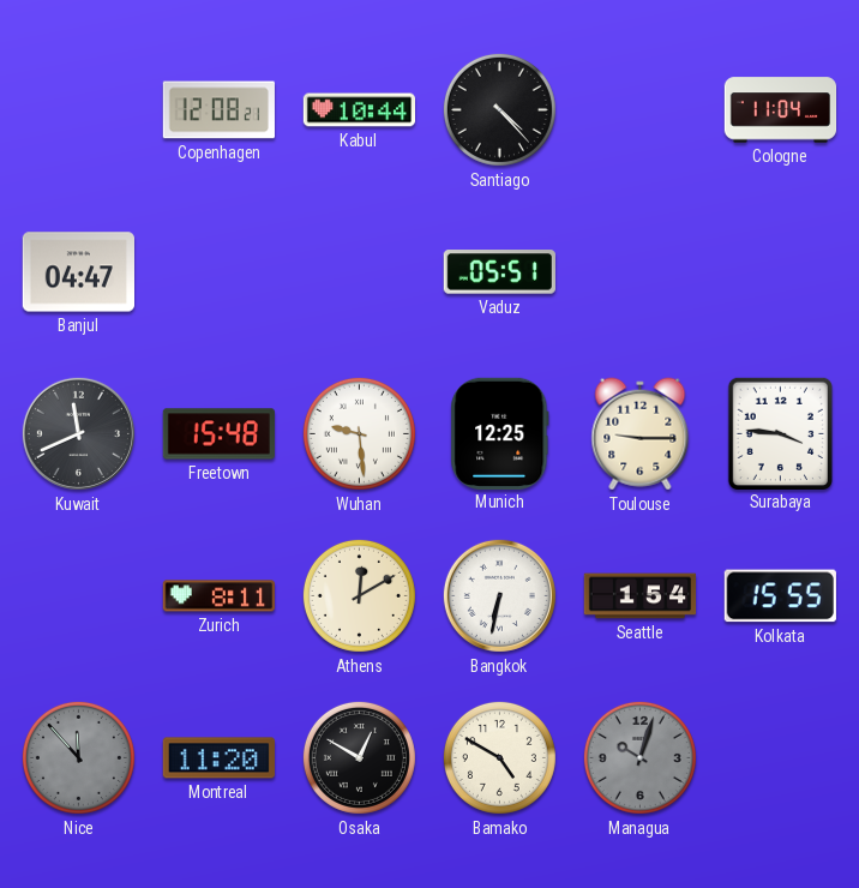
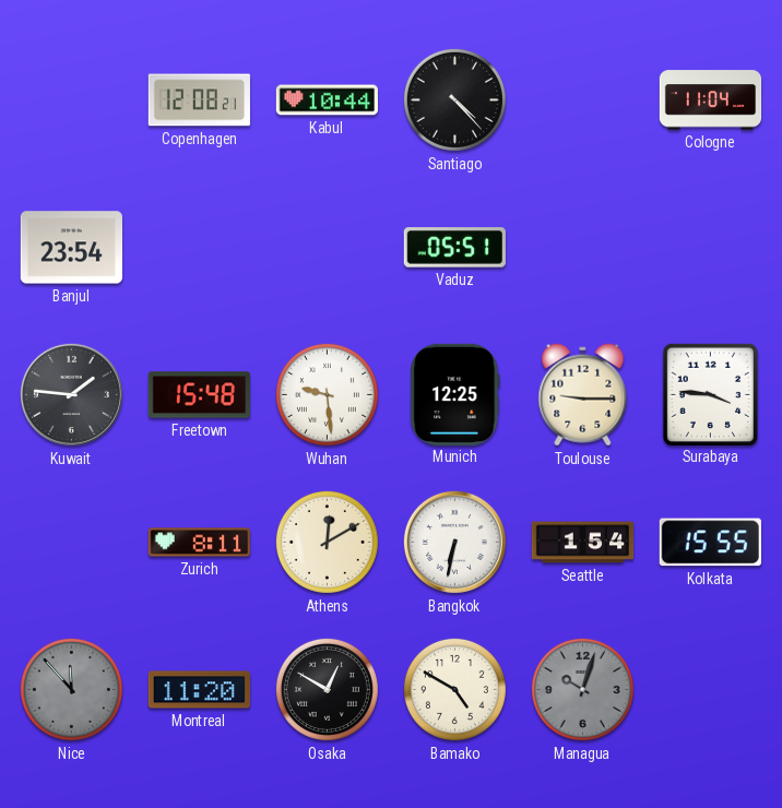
Banjul: 04:47 -> 23:54 (71, 248)
Kuwait: 11:41 -> 1:46 (71, 394)
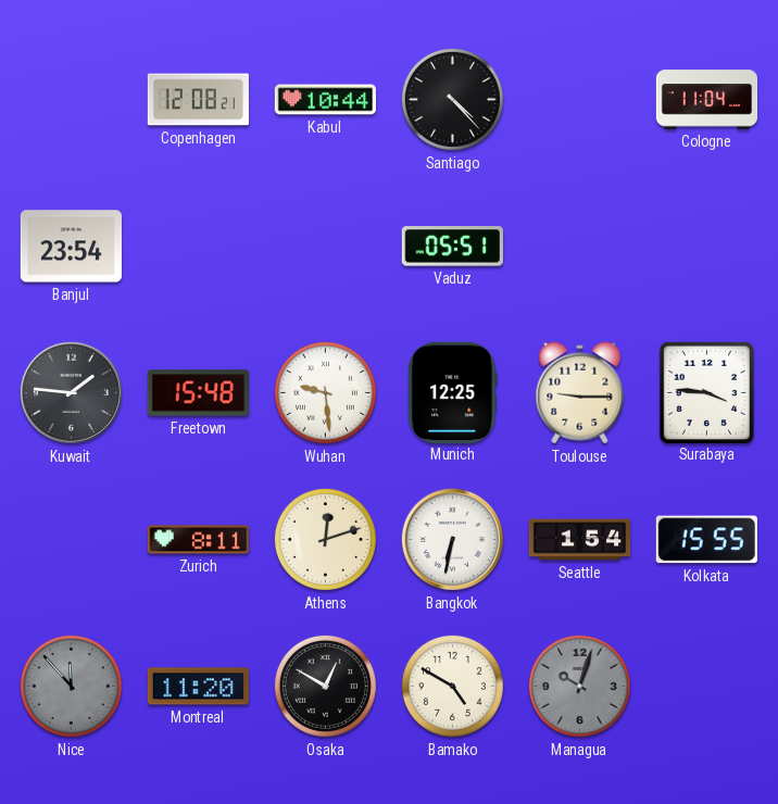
Athens: 12:10 -> 12:12 (325, 539)
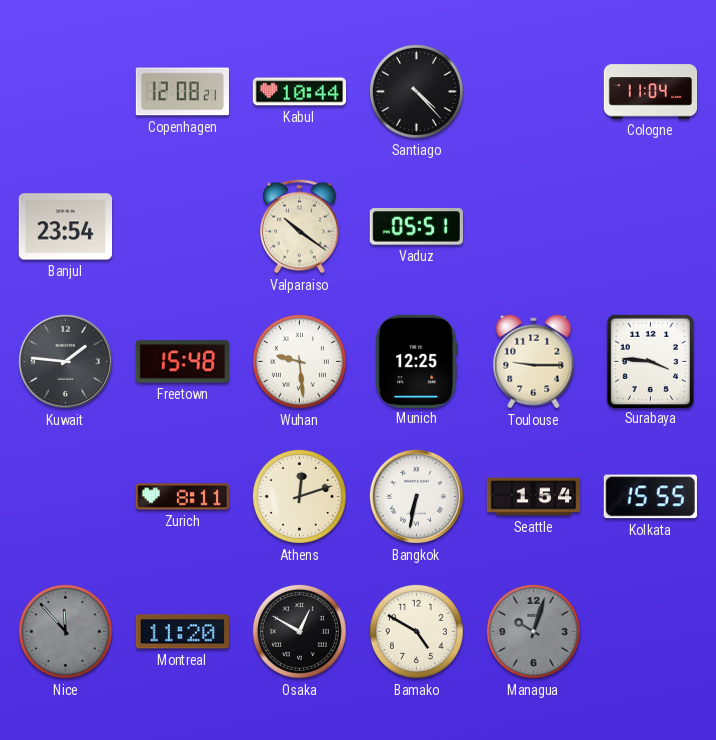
Valparaiso: none -> 10:21 (299, 227)
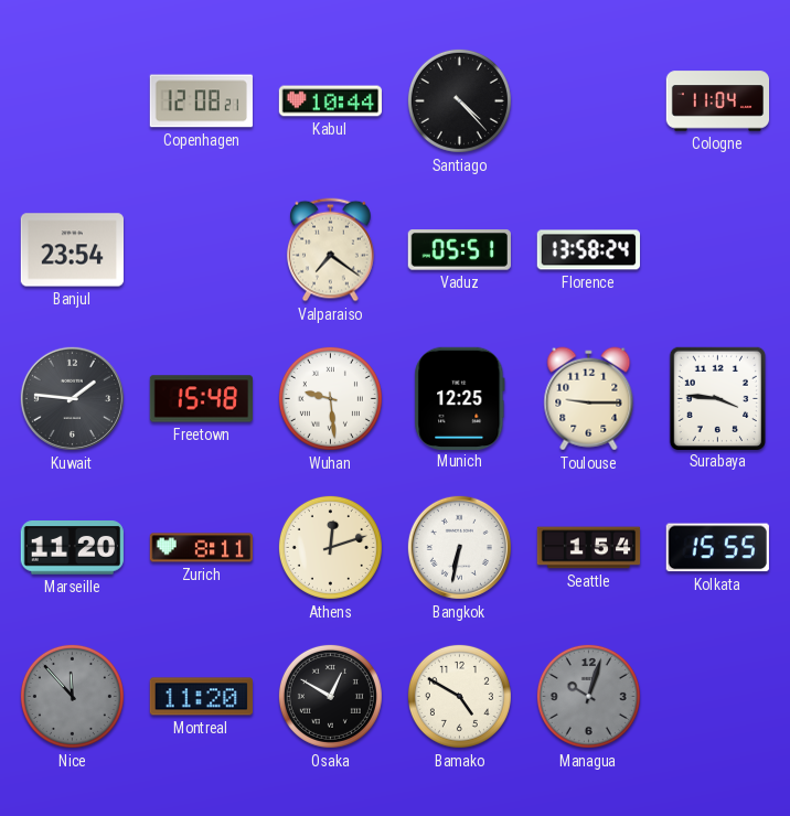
Valparaiso: 10:21 -> 7:21 (330, 250)
Florence: none -> 13:58 (588, 250)
Marseille: none -> 11:20 (72, 548)
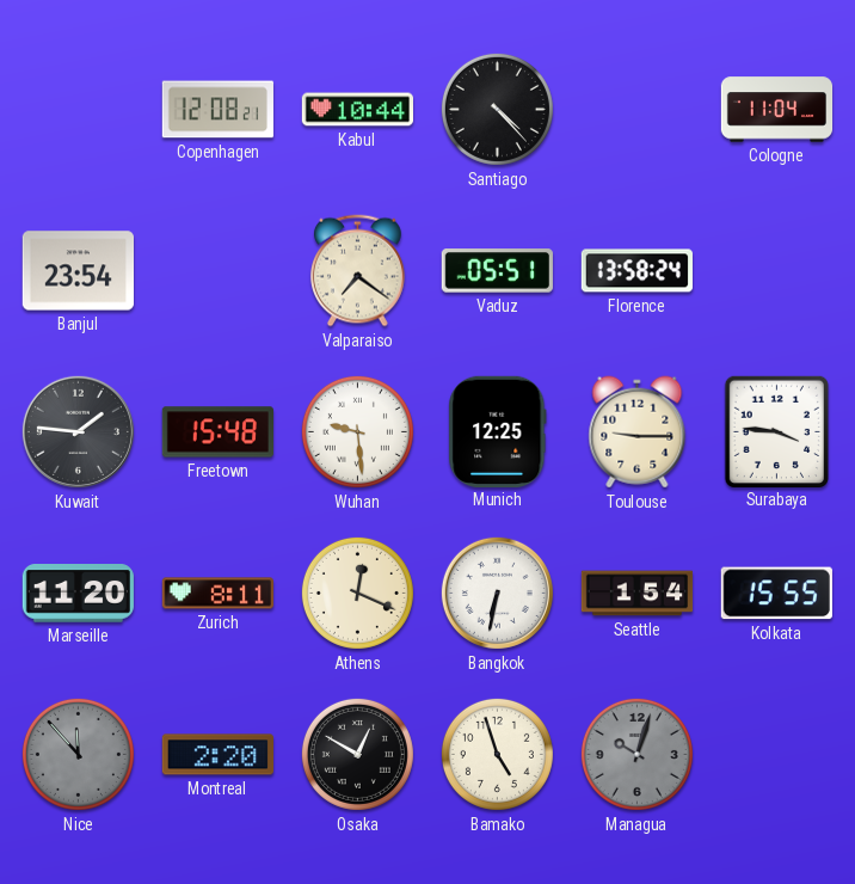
Athens: 12:12 -> 12:19 (357, 593)
Montreal: 11:20 -> 2:20 (217, 755)
Bamako: 4:50 -> 4:57 (497, 754)
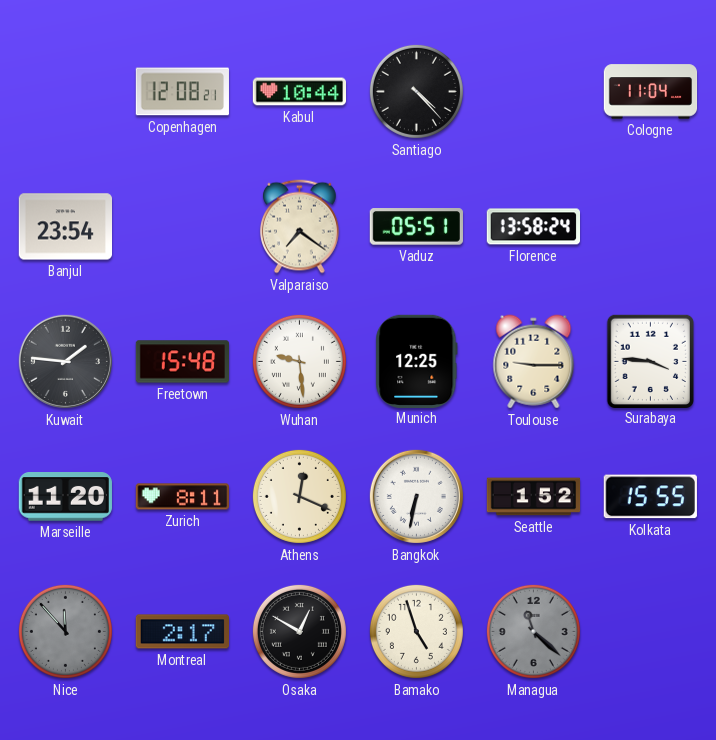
Seattle: 1:54 -> 1:52 (534, 497)
Montreal: 2:20 -> 2:17 (182, 632)
Managua: 10:03 -> 11:22 (533, 631)
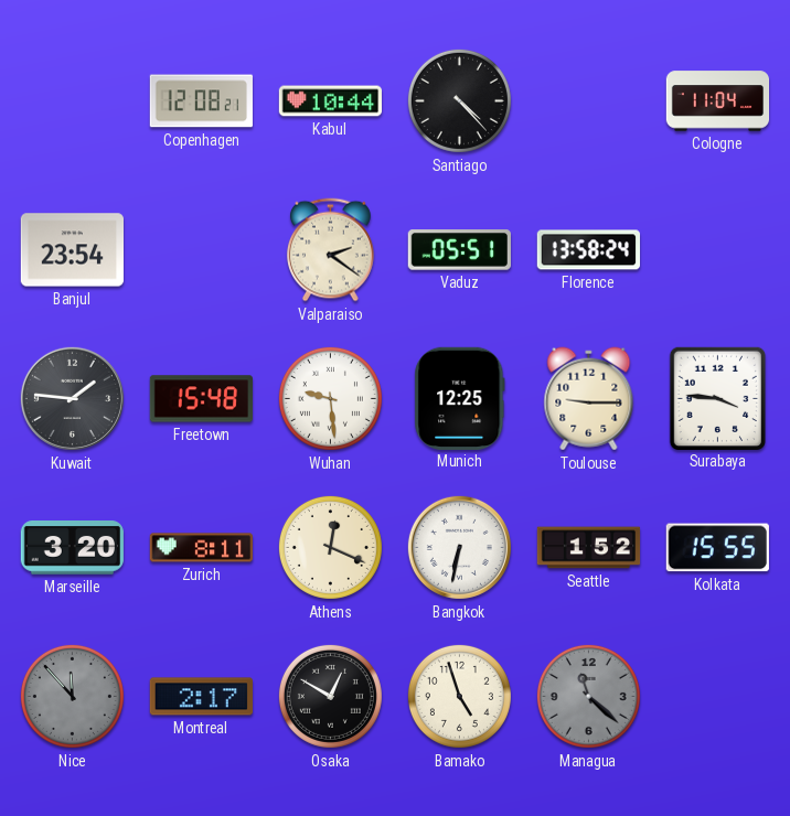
Valparaiso: 7:21 -> 2:21 (330, 250)
Marseille: 11:20 -> 3:20 (72, 548)
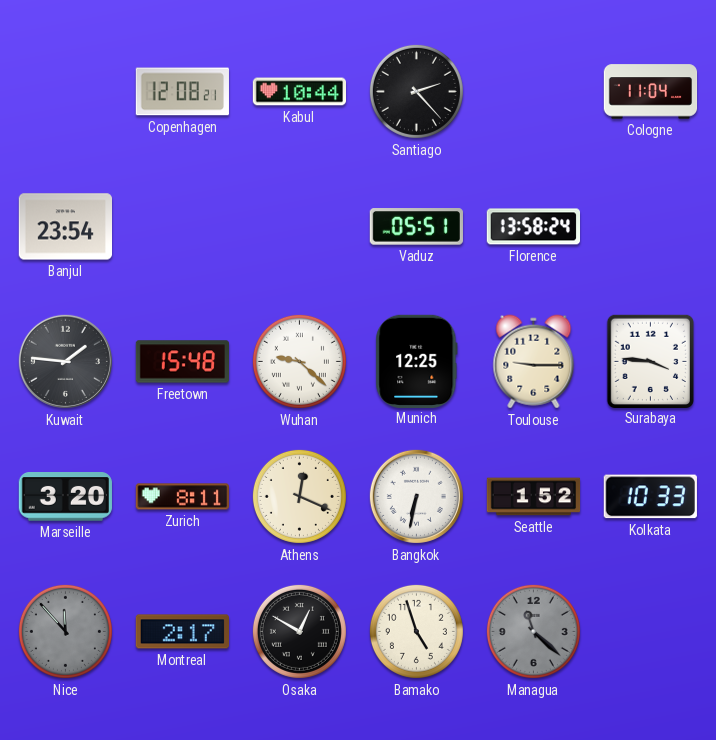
Santiago: 4:23 -> 2:23 (416, 91)
Valparaiso: 2:21 -> none (330, 250)
Wuhan: 9:29 -> 9:22 (299, 361)
Kolkata: 15:55 -> 10:33 (650, 497)
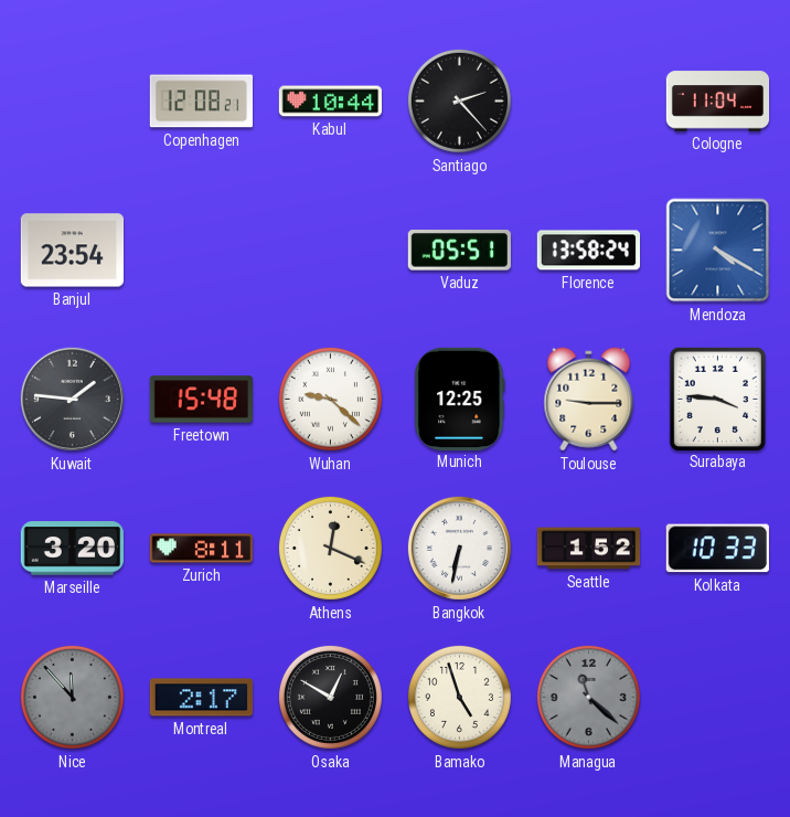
Mendoza: none -> 4:20 (718, 251)
